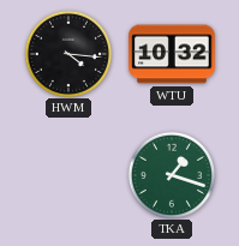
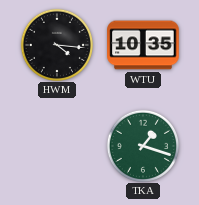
WTU: 10:32 -> 10:35 (143, 45)
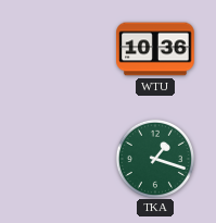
HWM: 4:16 -> none (56, 44)
WTU: 10:35 -> 10:36 (155, 49)
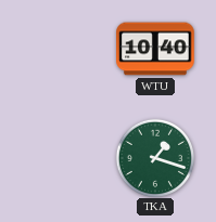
WTU: 10:36 -> 10:40 (155, 49)
